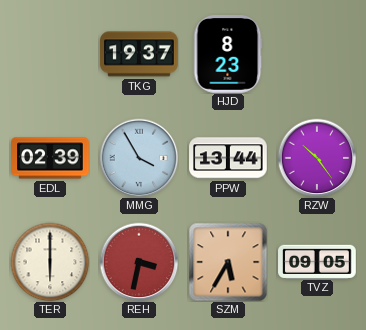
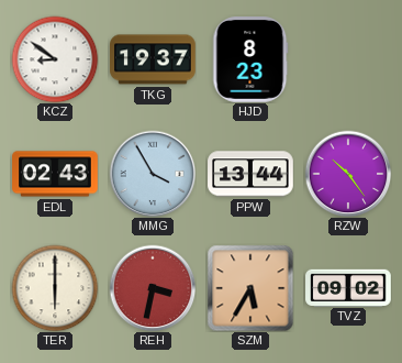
KCZ: none -> 8:51 (55, 59)
EDL: 02:39 -> 02:43 (55, 174)
TVZ: 09:05 -> 09:02 (348, 287)
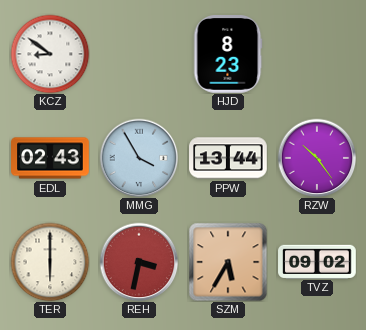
TKG: 19:37 -> none (153, 59)
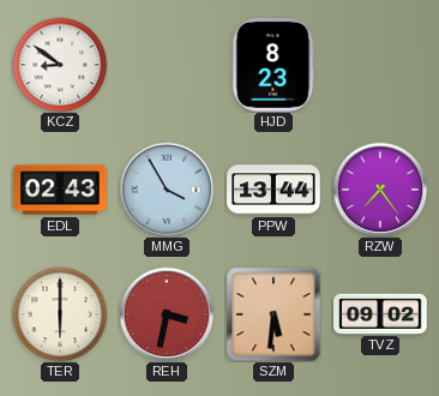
RZW: 10:24 -> 7:24 (380, 190)
SZM: 5:35 -> 5:31 (273, 314)
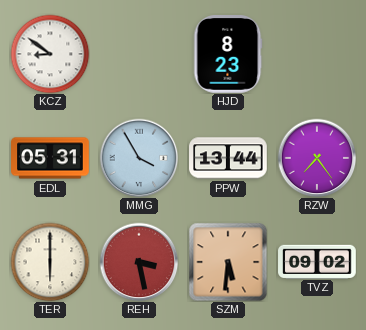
EDL: 02:43 -> 05:31 (50, 158)
REH: 3:32 -> 3:28 (139, 262)
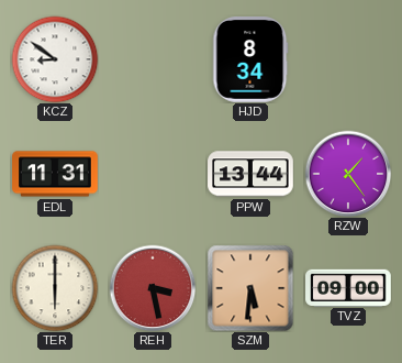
HJD: 8:23 -> 8:34 (250, 59)
EDL: 05:31 -> 11:31 (55, 174)
MMG: 3:55 -> none (139, 158)
RZW: 7:24 -> 1:24 (348, 174)
TVZ: 09:02 -> 09:00 (348, 287)
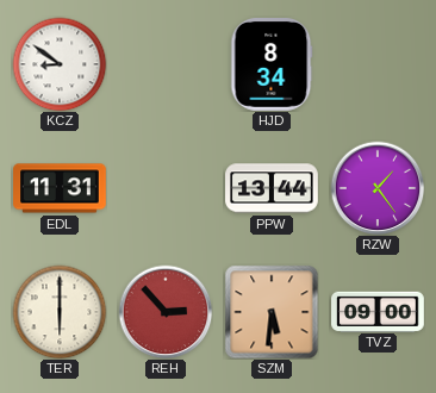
REH: 3:28 -> 2:53 (166, 312)
